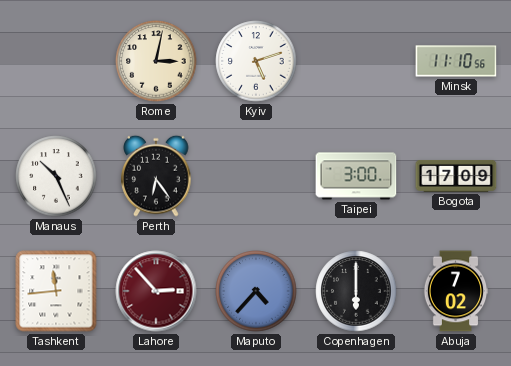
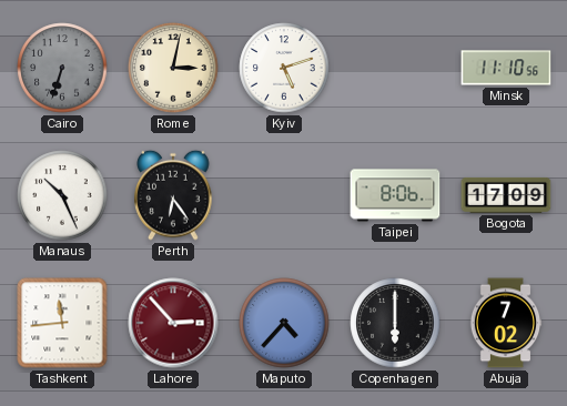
Cairo: none -> 6:33 (62, 68)
Taipei: 3:00 -> 8:06 (395, 195)
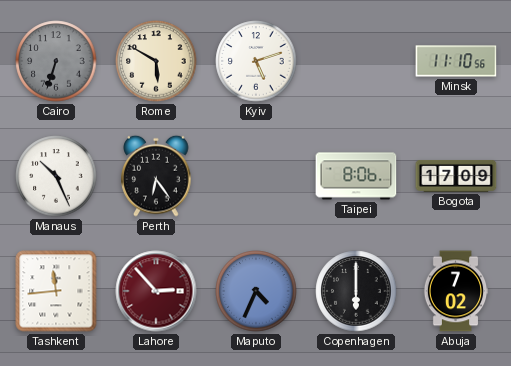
Rome: 3:02 -> 5:50 (156, 61)
Maputo: 4:37 -> 4:34 (256, 291)
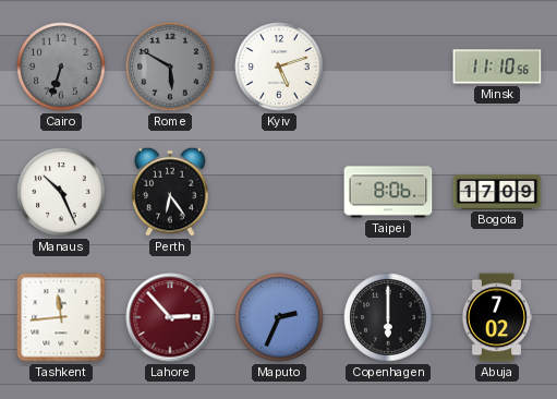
Rome dial: cream -> grey (170, 66)
Maputo: 4:34 -> 2:34 (279, 317)
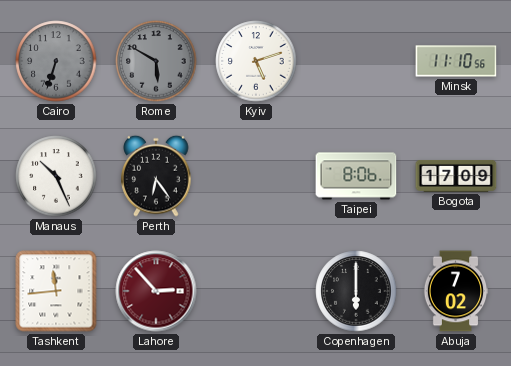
Maputo: 2:34 -> none (279, 317)
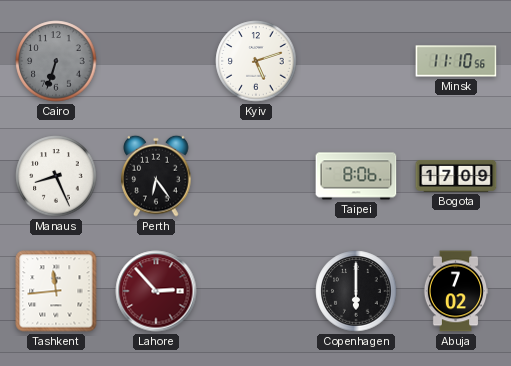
Rome: 5:50 -> none (156, 61)
Manaus: 10:26 -> 8:26 (56, 176)
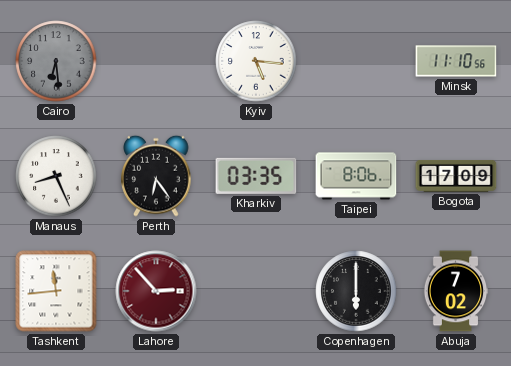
Cairo: 6:33 -> 6:29 (56, 61)
Kyiv: 5:12 -> 5:16 (256, 61)
Kharkiv: none -> 03:35 (256, 176)
